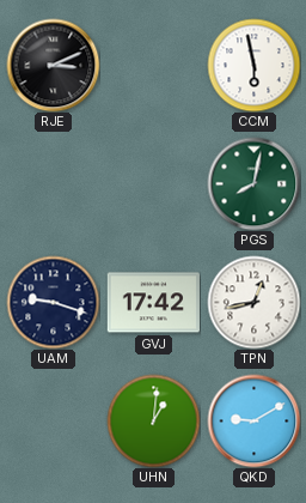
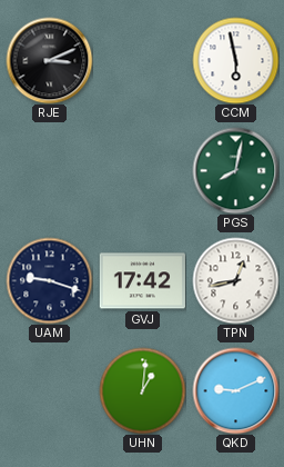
QKD: 9:10 -> 9:11 (235, 390)
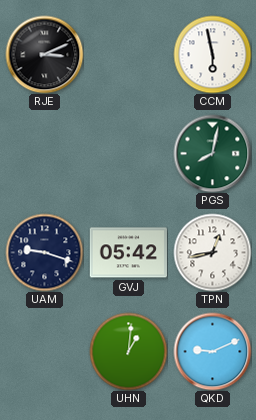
GVJ: 17:42 -> 05:42 (128, 253)
